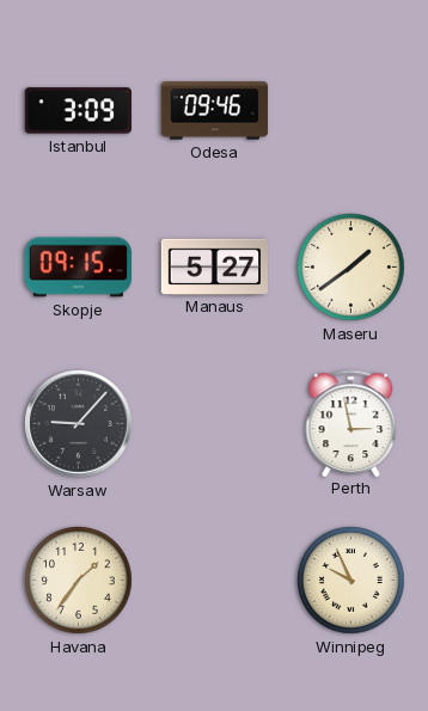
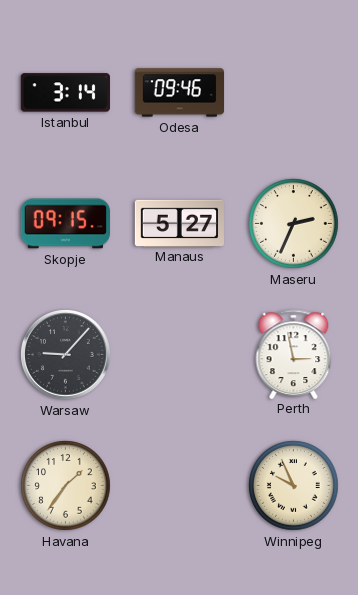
Istanbul: 3:09 -> 3:14 (65, 93)
Maseru: 1:39 -> 2:34 (294, 224)
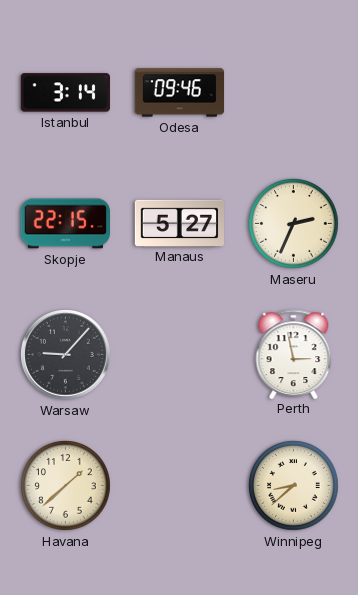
Skopje: 09:15 -> 22:15 (65, 224)
Havana: 1:36 -> 1:38 (66, 486)
Winnipeg: 9:56 -> 8:38 (294, 486)
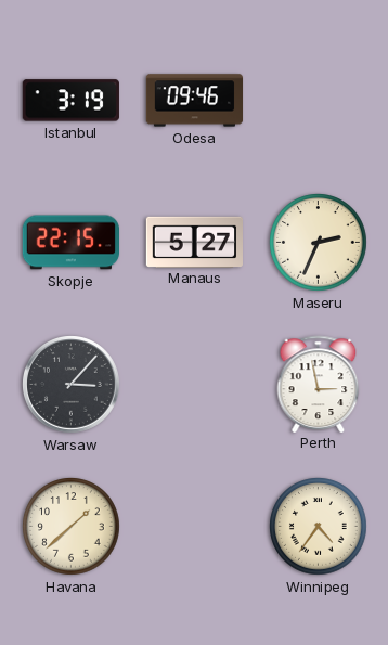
Istanbul: 3:14 -> 3:19 (70, 101)
Warsaw: 9:07 -> 3:07 (72, 385)
Winnipeg: 8:38 -> 4:36 (319, 527)
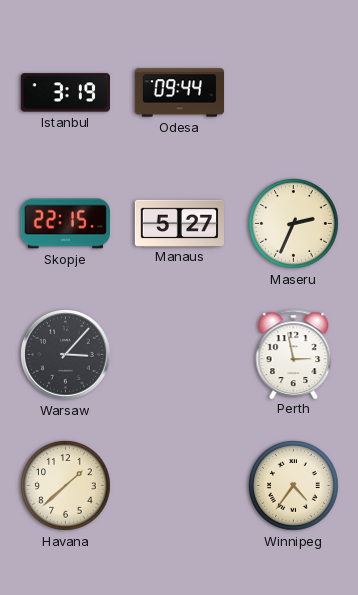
Odesa: 09:46 -> 09:44 (180, 93)
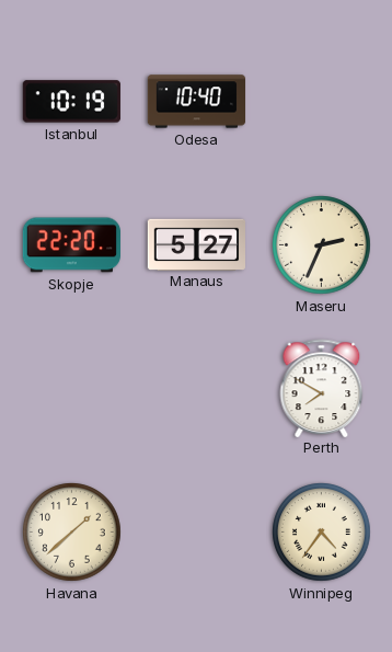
Istanbul: 3:19 -> 10:19 (71, 102)
Odesa: 09:44 -> 10:40 (197, 102)
Skopje: 22:15 -> 22:20 (71, 245)
Warsaw: 3:07 -> none (66, 355)
Perth: 2:58 -> 7:50 (322, 388)
